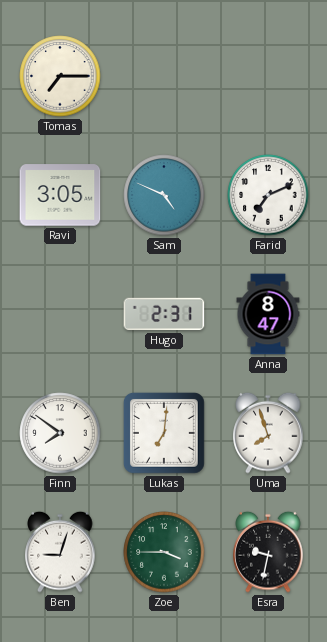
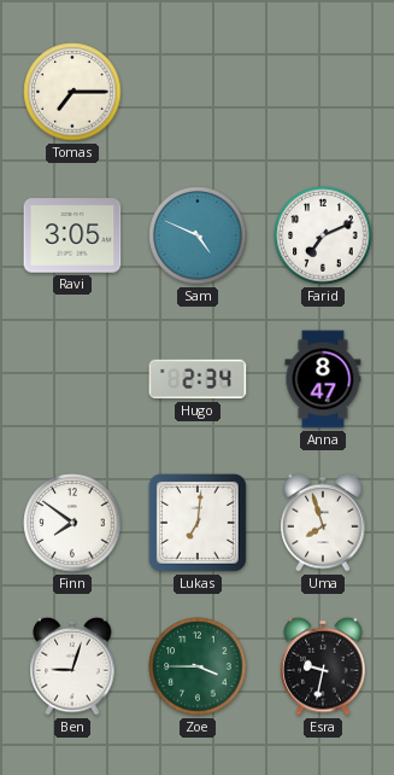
Hugo: 2:31 -> 2:34 (198, 379)
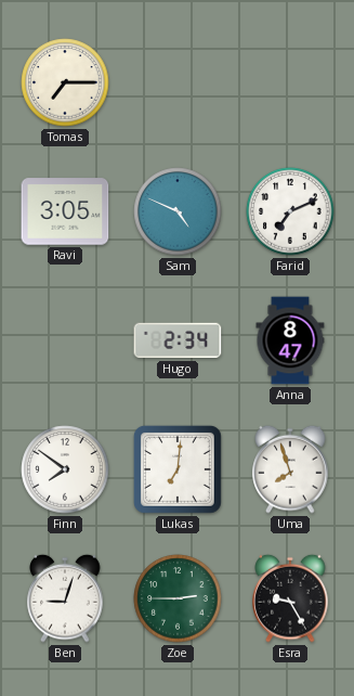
Zoe: 3:45 -> 2:45 (178, 598)
Esra: 9:32 -> 9:25 (290, 598)
